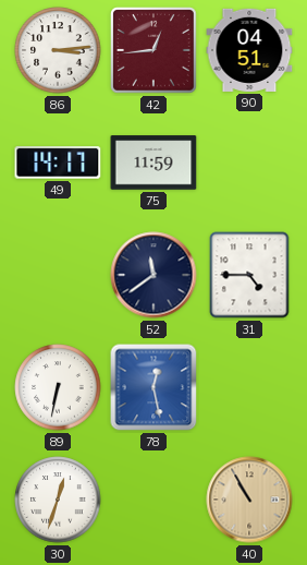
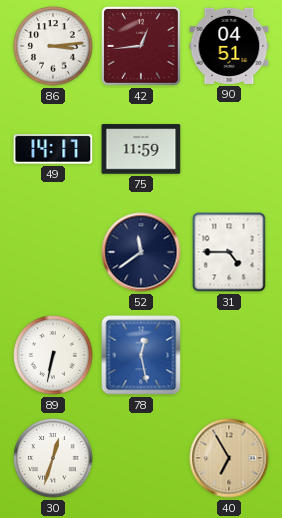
40: 10:55 -> 6:55 (229, 458)
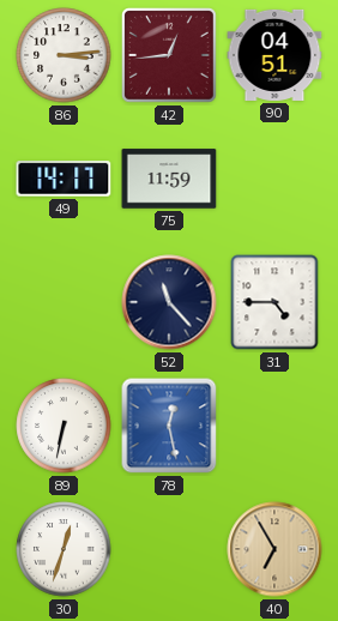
52: 11:39 -> 11:23 (169, 302)
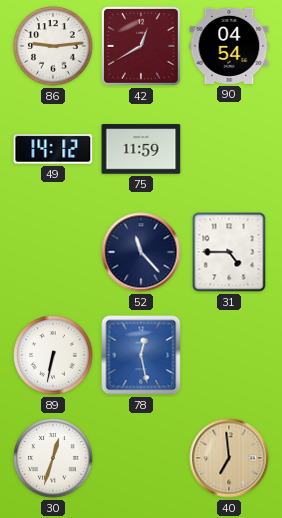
86: 3:14 -> 9:14 (53, 46)
42: 12:44 -> 12:40 (142, 47)
90: 04:51 -> 04:54 (229, 46)
49: 14:17 -> 14:12 (53, 149)
40: 6:55 -> 6:59 (229, 458)
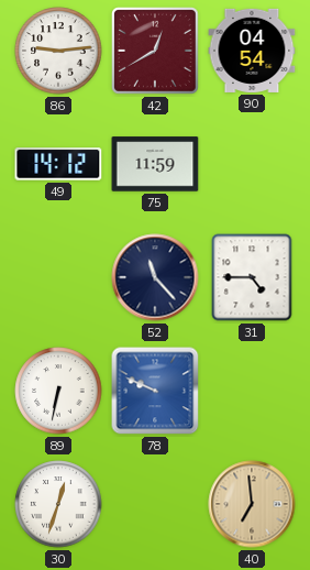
78: 12:28 -> 9:49 (155, 391)
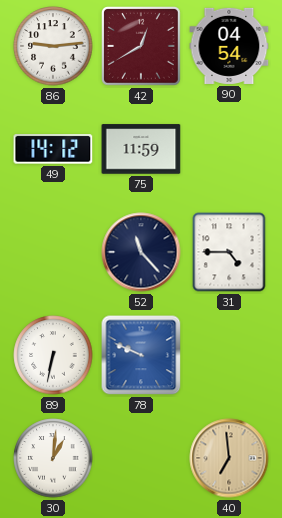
30: 12:33 -> 1:01 (53, 458)
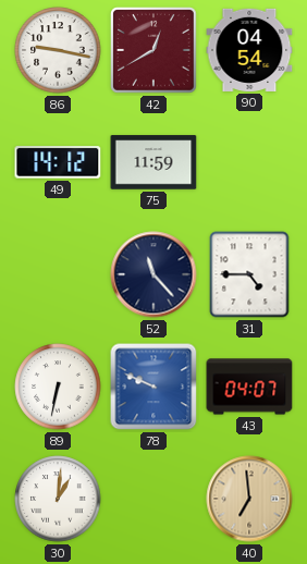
86: 9:14 -> 9:17 (58, 50)
43: none -> 04:07 (249, 387)
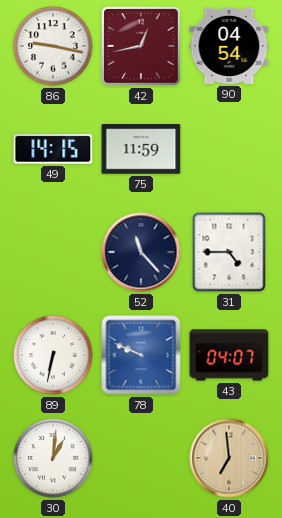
42: 12:40 -> 12:43 (142, 47)
49: 14:12 -> 14:15 (53, 149)
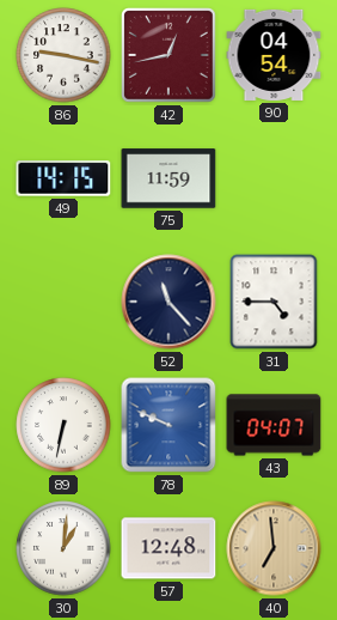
57: none -> 12:48 (168, 548)
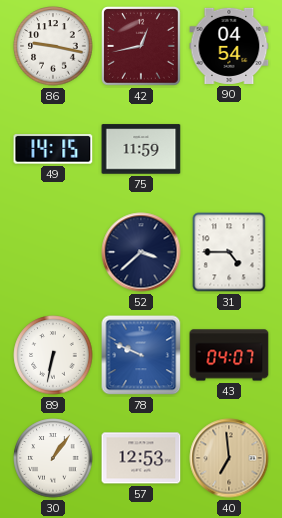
52: 11:23 -> 3:38 (141, 252)
30: 1:01 -> 1:06 (53, 458)
57: 12:48 -> 12:53 (141, 458)
